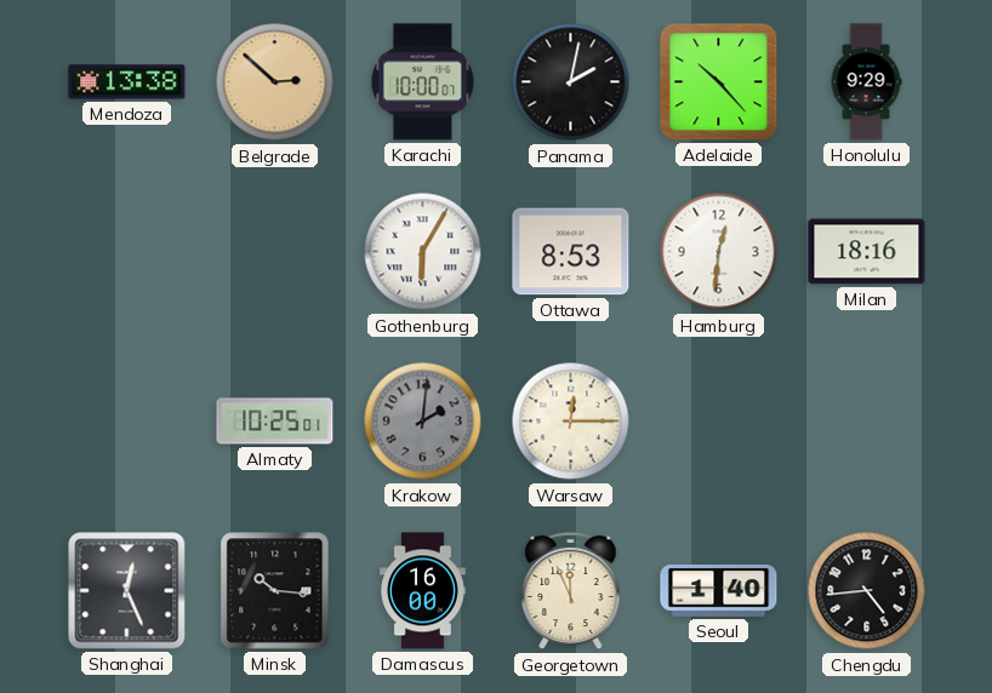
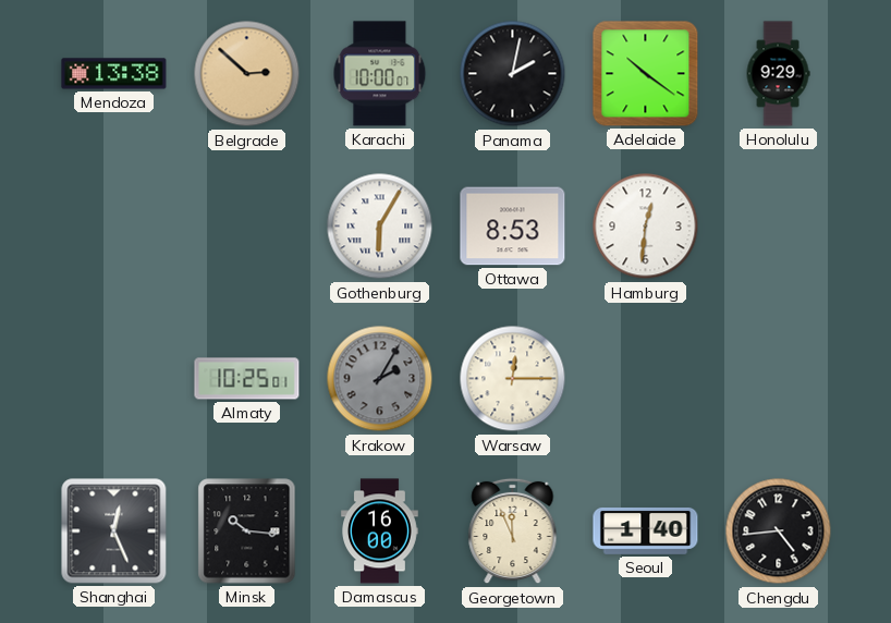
Adelaide: 10:23 -> 10:21 (646, 74)
Milan: 18:16 -> none (867, 252)
Krakow: 2:01 -> 2:05 (380, 379)
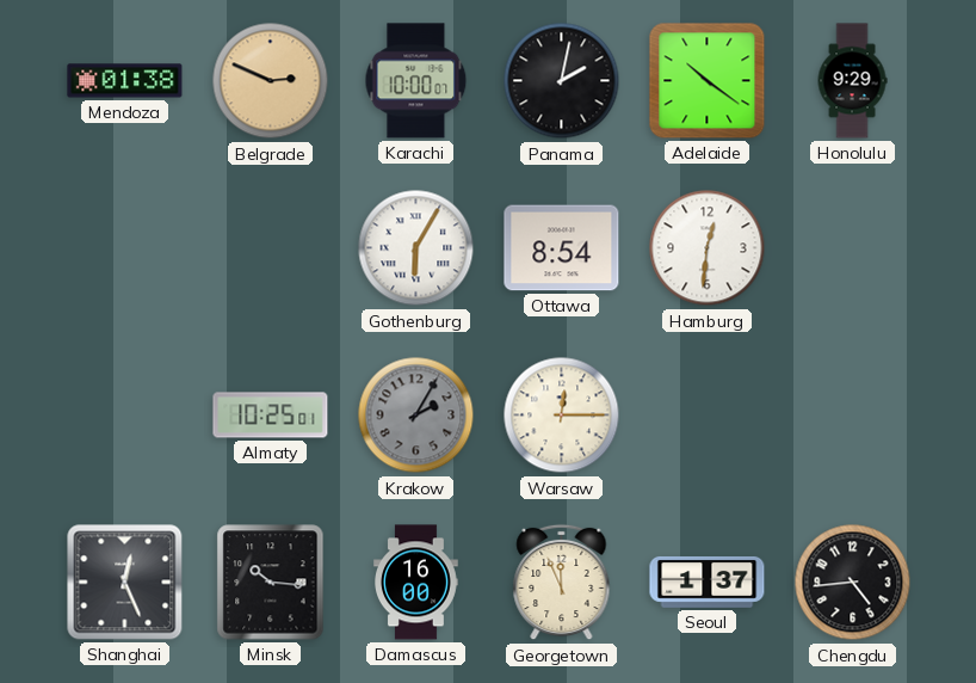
Mendoza: 13:38 -> 01:38 (125, 81)
Belgrade: 2:52 -> 2:49 (271, 81)
Ottawa: 8:53 -> 8:54 (562, 248)
Seoul: 1:40 -> 1:37 (708, 582)
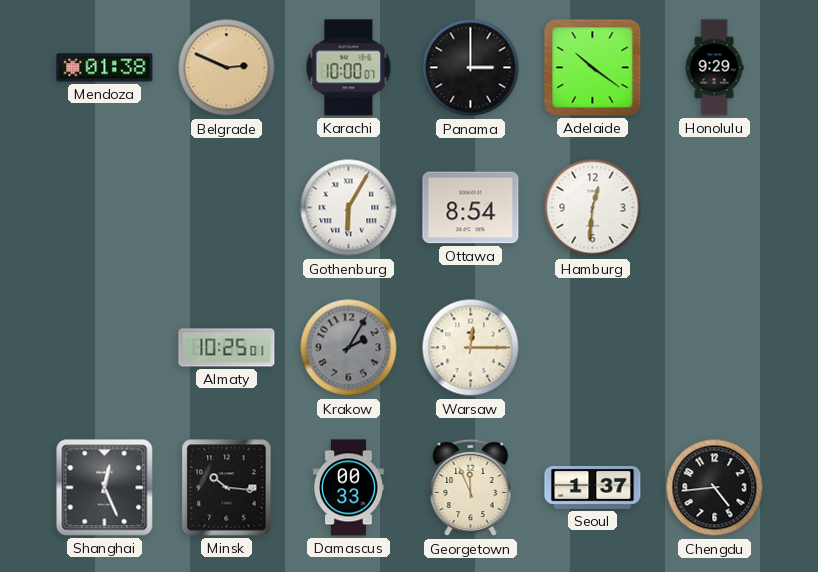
Panama: 2:02 -> 3:00 (471, 68)
Damascus: 16:00 -> 00:33 (349, 488)
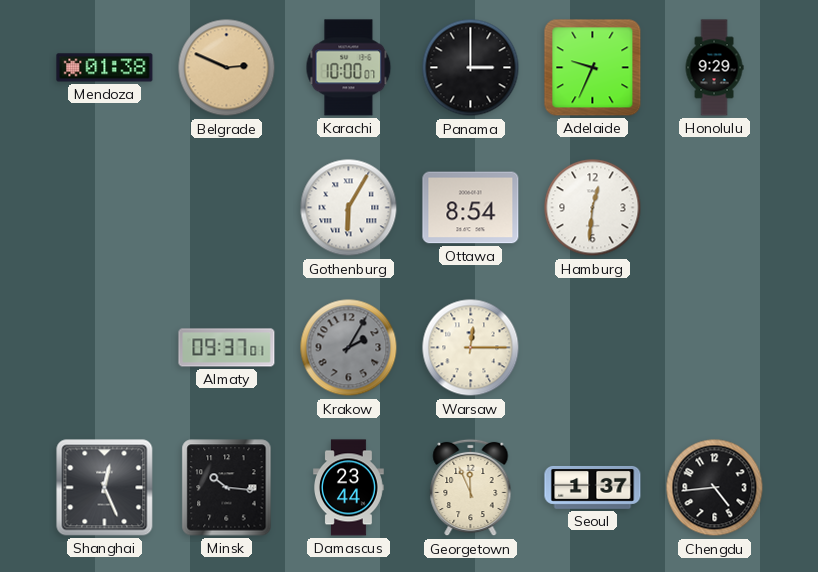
Adelaide: 10:21 -> 9:34 (593, 68)
Almaty: 10:25 -> 09:37 (227, 348)
Damascus: 00:33 -> 23:44 (349, 488)
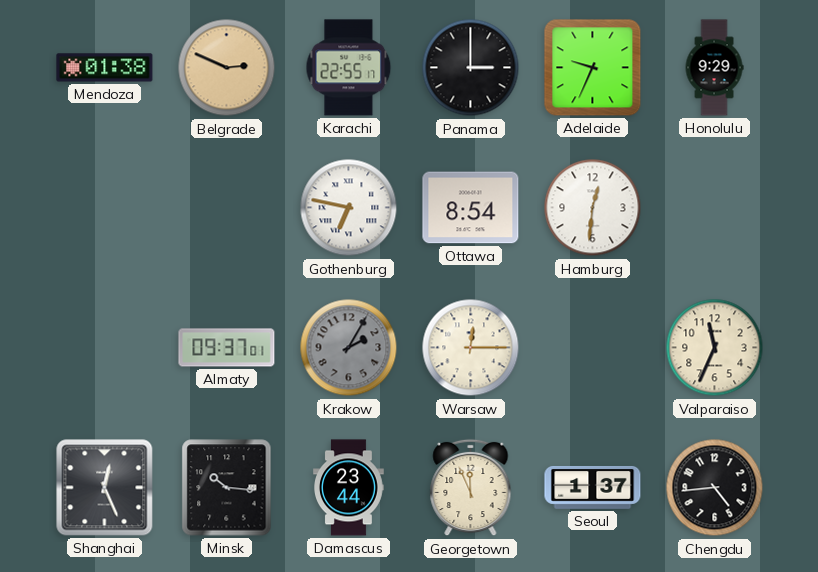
Karachi: 10:00 -> 22:55 (349, 68)
Gothenburg: 6:05 -> 6:47 (349, 208)
Valparaiso: none -> 11:34 (715, 348)
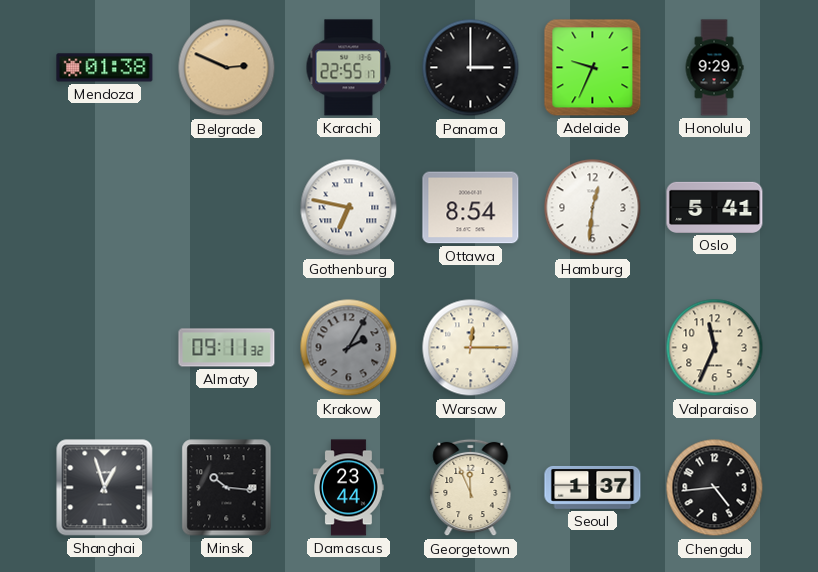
Oslo: none -> 5:41 (715, 207)
Almaty: 09:37 -> 09:11 (227, 348)
Shanghai: 12:26 -> 12:57 (105, 488)
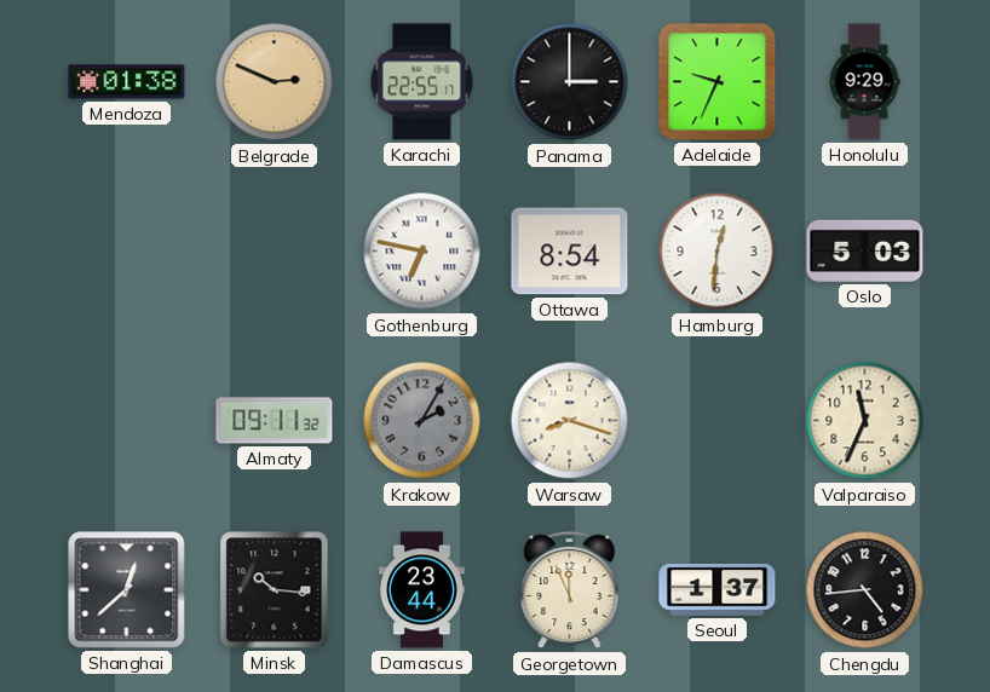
Oslo: 5:41 -> 5:03 (865, 250)
Warsaw: 12:15 -> 8:18 (570, 421)
Shanghai: 12:57 -> 12:38 (127, 590)
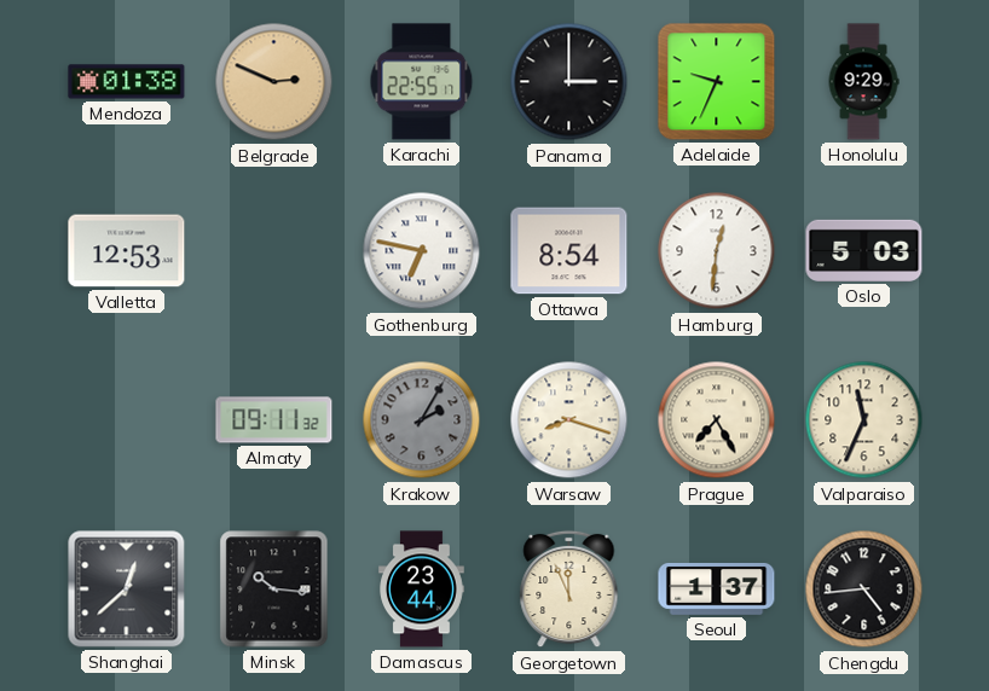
Valletta: none -> 12:53 (127, 251)
Prague: none -> 7:25 (717, 420)
